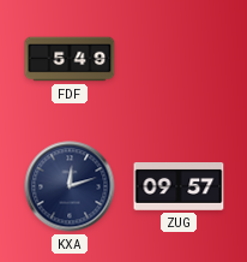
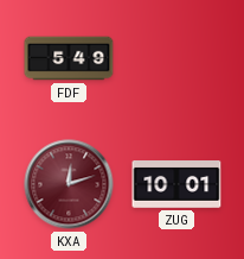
KXA dial: navy -> burgundy (69, 184)
ZUG: 09:57 -> 10:01 (176, 185)
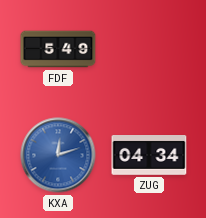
KXA dial: burgundy -> blue (58, 155)
ZUG: 10:01 -> 04:34 (149, 156)
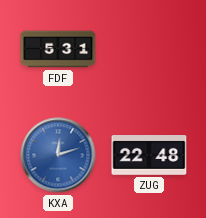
FDF: 5:49 -> 5:31 (58, 49)
ZUG: 04:34 -> 22:48 (149, 156)
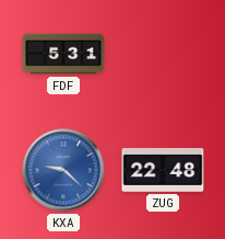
KXA: 12:12 -> 9:22 (63, 170)
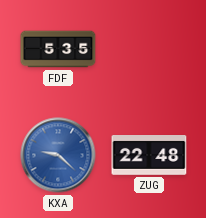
FDF: 5:31 -> 5:35 (58, 49)
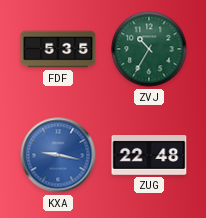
ZVJ: none -> 10:35 (149, 49)
KXA: 9:22 -> 9:17 (58, 155)
